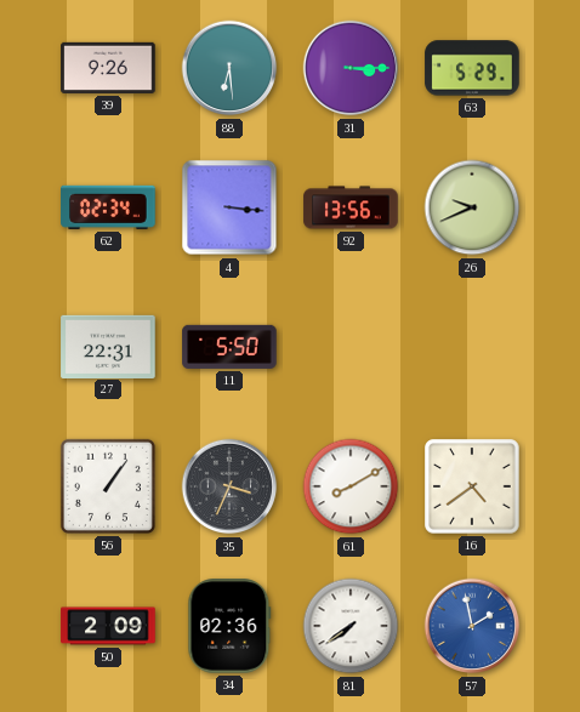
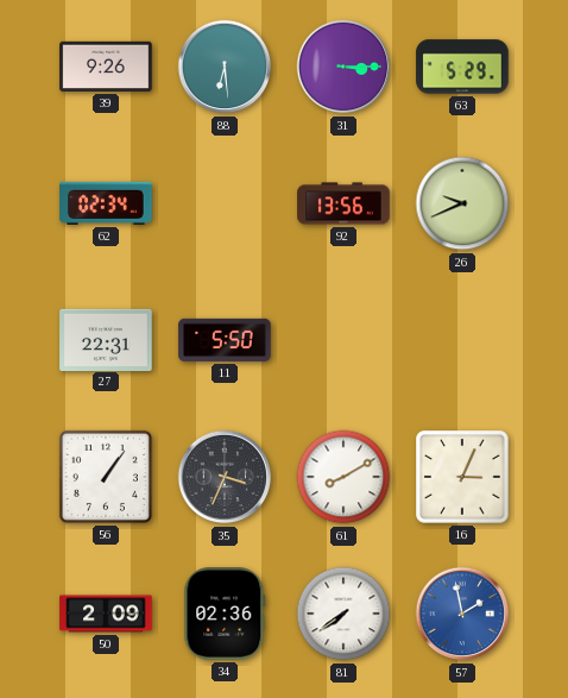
4: 3:16 -> none (229, 207)
16: 4:39 -> 3:04 (462, 477)
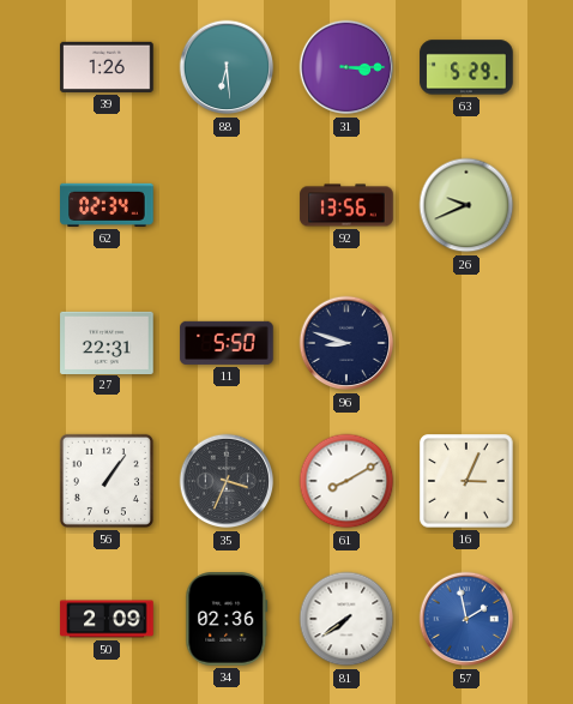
39: 9:26 -> 1:26 (107, 67)
96: none -> 8:48 (346, 343)
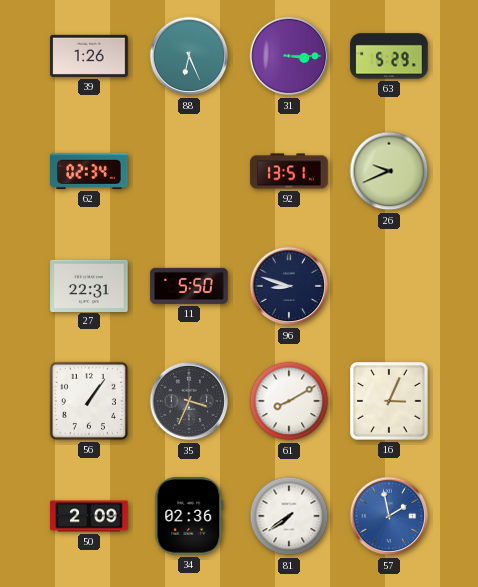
88: 6:29 -> 6:26 (189, 56)
92: 13:56 -> 13:51 (289, 171)
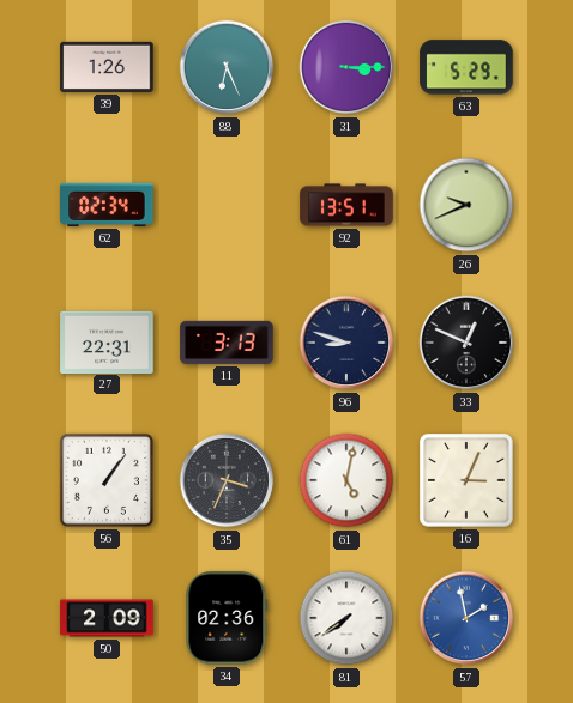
11: 5:50 -> 3:13 (227, 343)
33: none -> 12:49 (466, 343)
61: 8:10 -> 5:02 (346, 480)
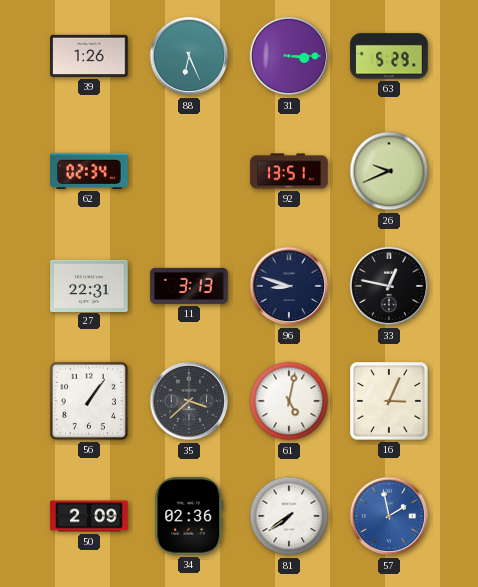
33: 12:49 -> 12:47 (389, 286)
35: 3:34 -> 3:38 (189, 401)
